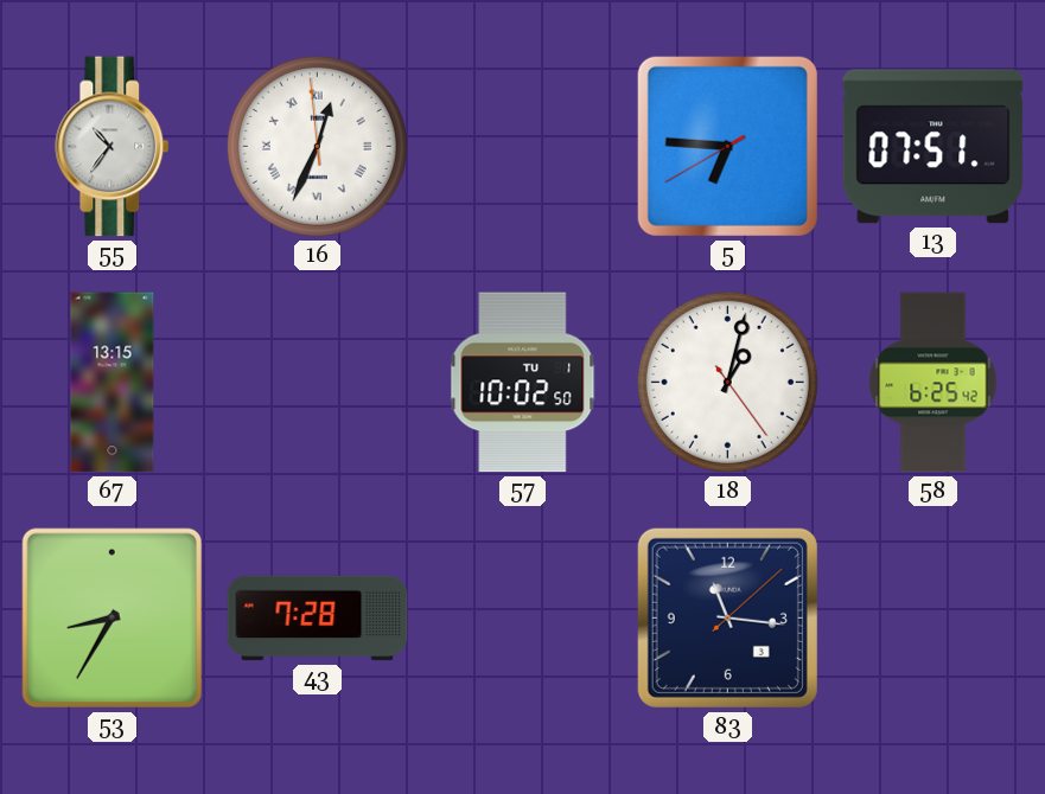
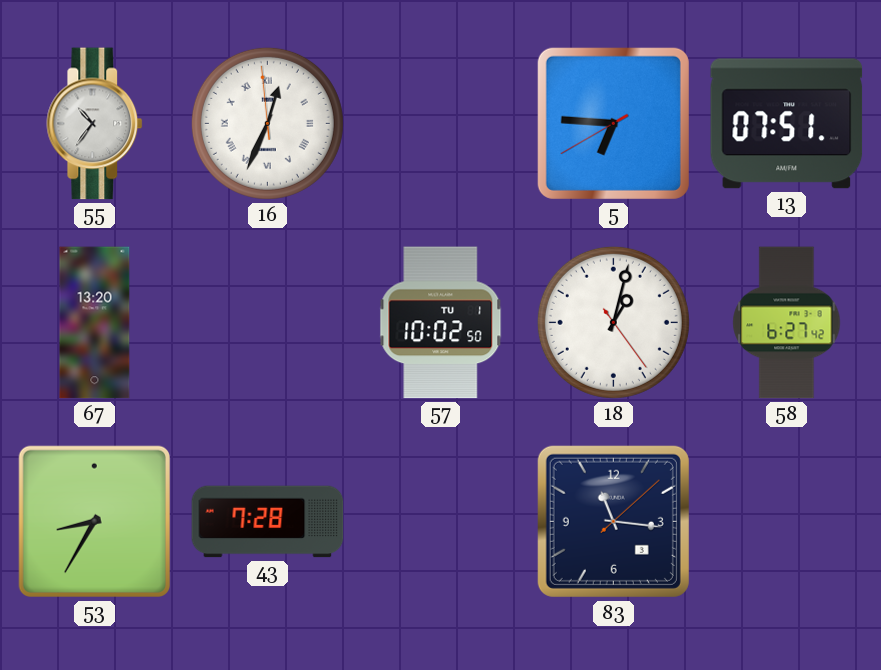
67: 13:15 -> 13:20 (95, 323)
58: 6:25 -> 6:27 (787, 323)
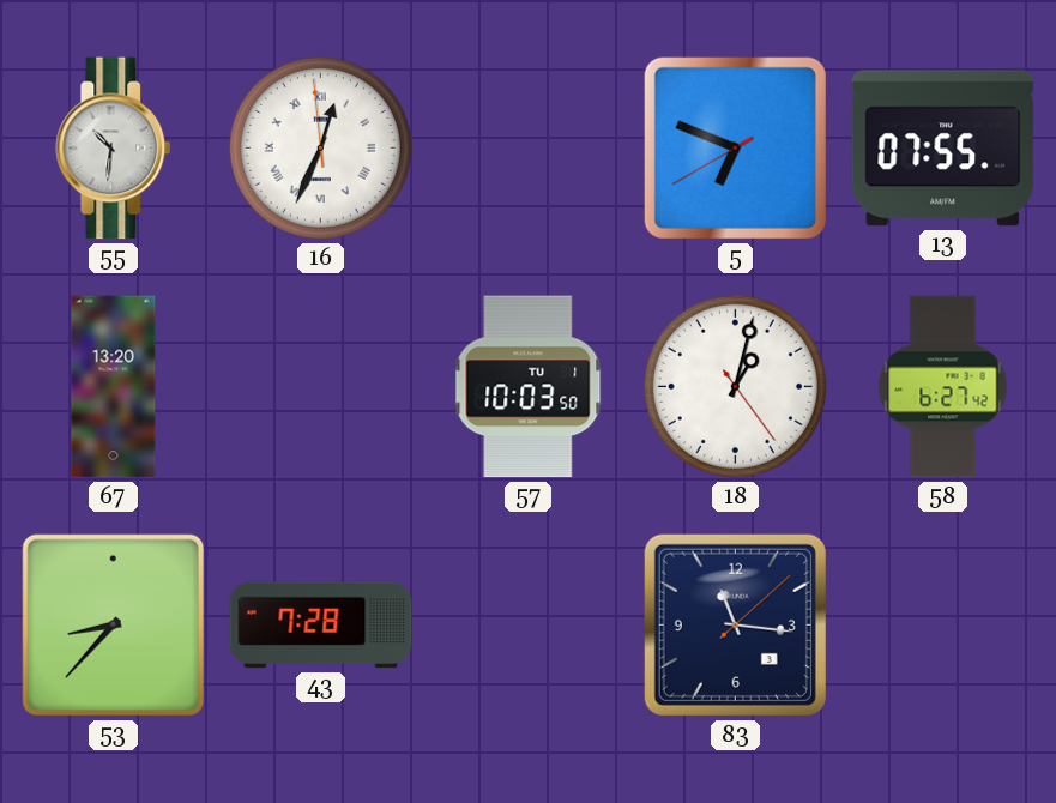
55: 10:36 -> 10:31 (114, 149)
5: 6:45 -> 6:48 (735, 147)
13: 07:51 -> 07:55 (943, 149)
57: 10:02 -> 10:03 (529, 387)
53: 8:35 -> 8:37 (113, 624)
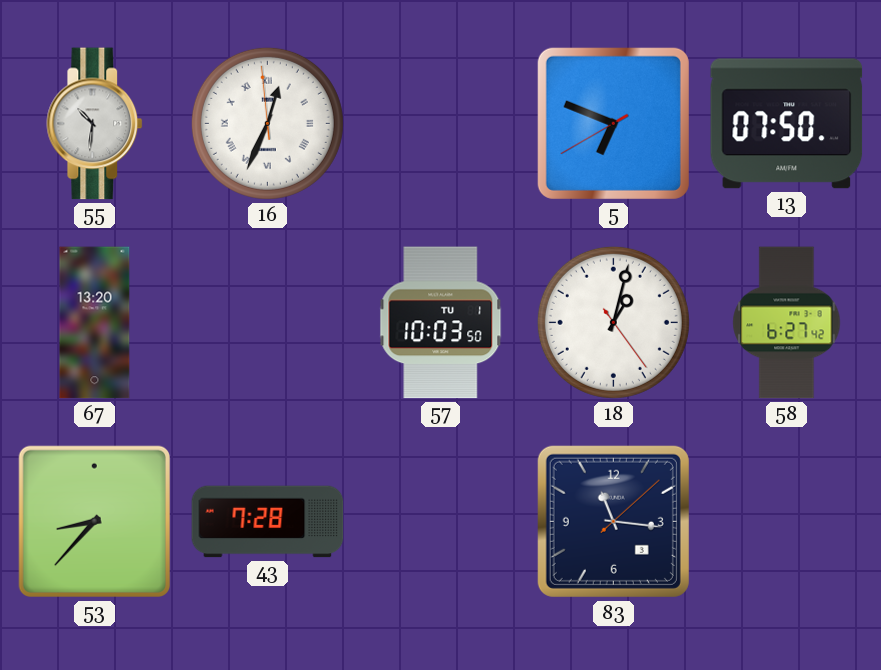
13: 07:55 -> 07:50 (787, 124)
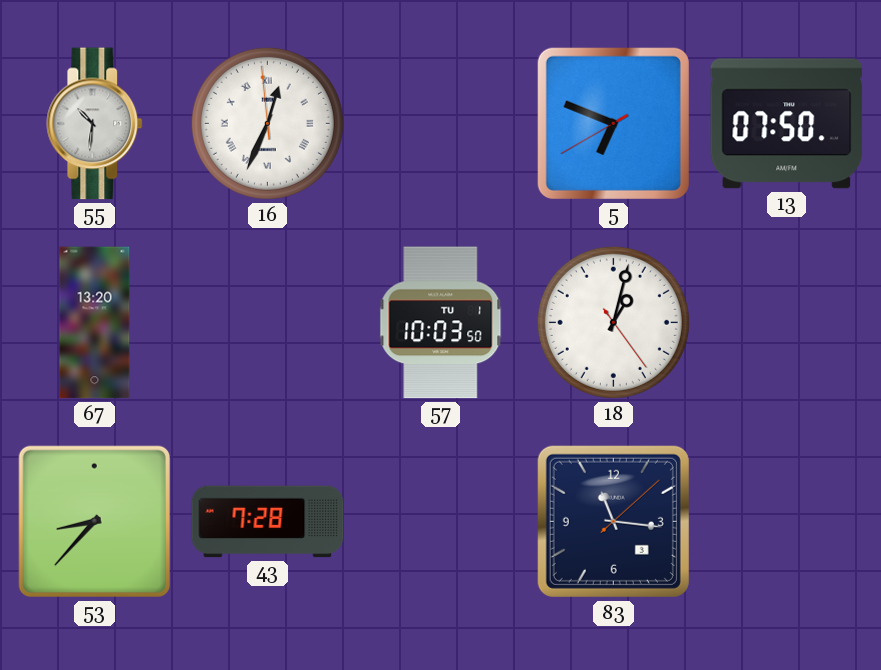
58: 6:27 -> none (787, 323)
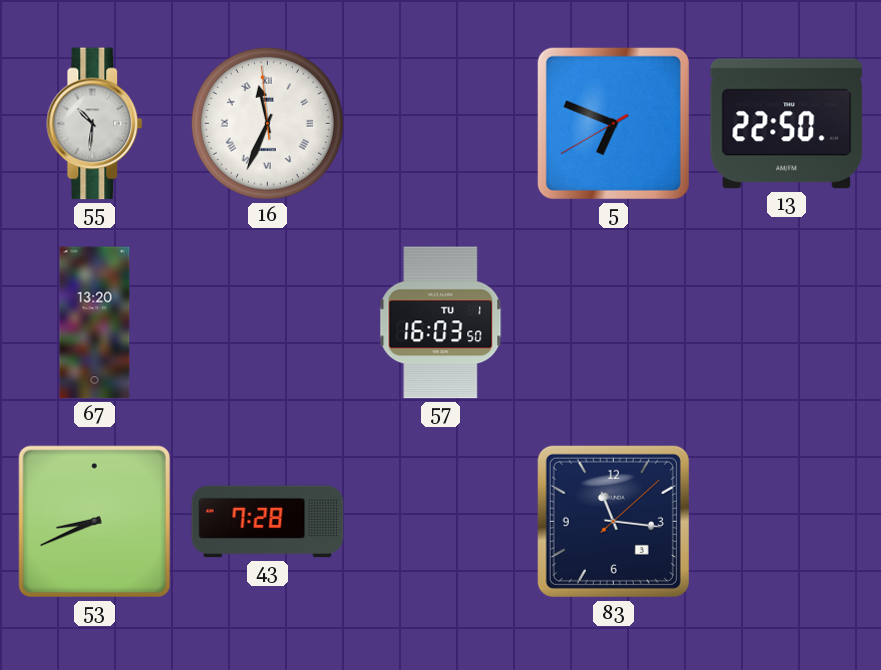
16: 12:33 -> 11:33 (267, 123)
13: 07:50 -> 22:50 (787, 124)
57: 10:03 -> 16:03 (441, 323)
18: 1:02 -> none (613, 322)
53: 8:37 -> 8:41 (94, 521)
